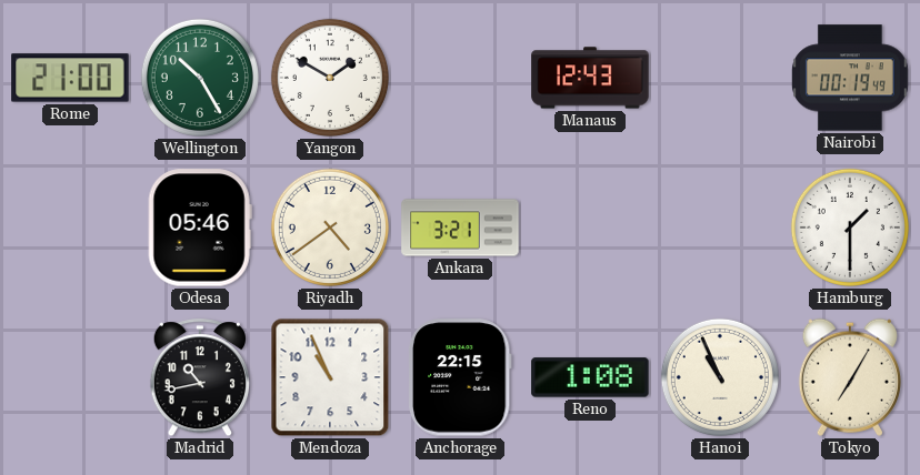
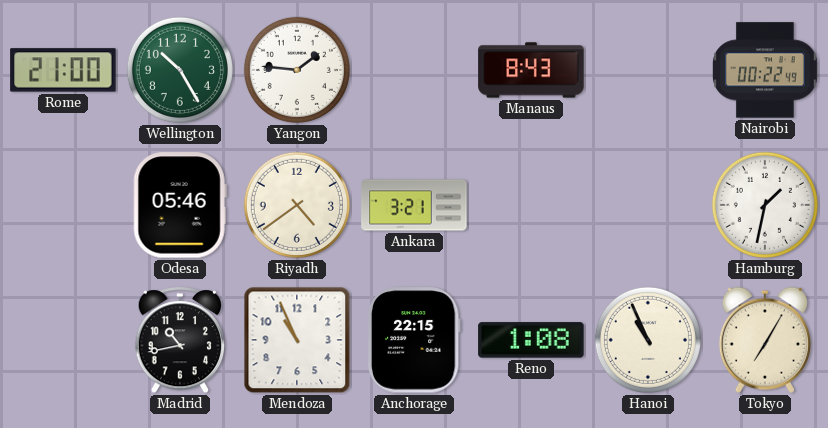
Yangon: 1:50 -> 1:46 (297, 70)
Manaus: 12:43 -> 8:43 (531, 70)
Nairobi: 00:19 -> 00:22 (765, 70)
Hamburg: 1:30 -> 1:32 (765, 205)
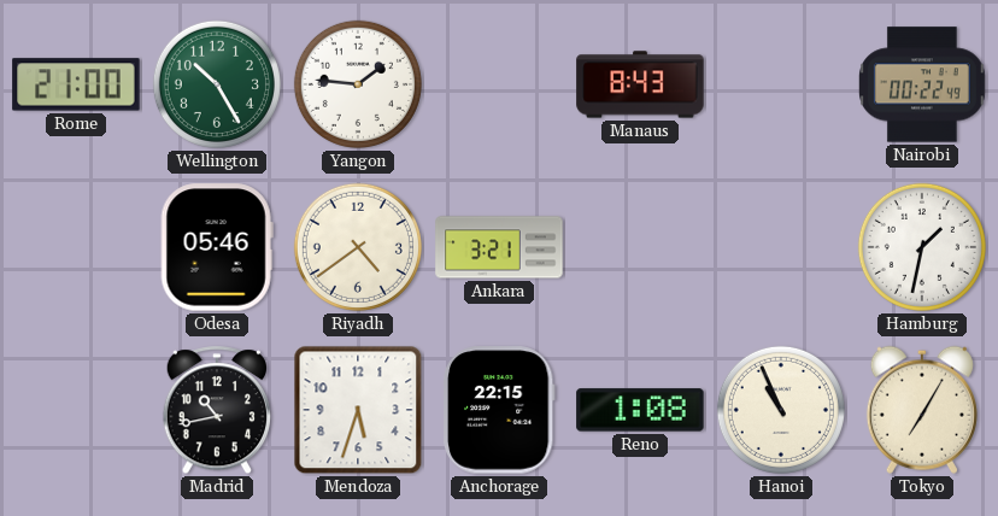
Mendoza: 10:56 -> 5:33 (358, 410)
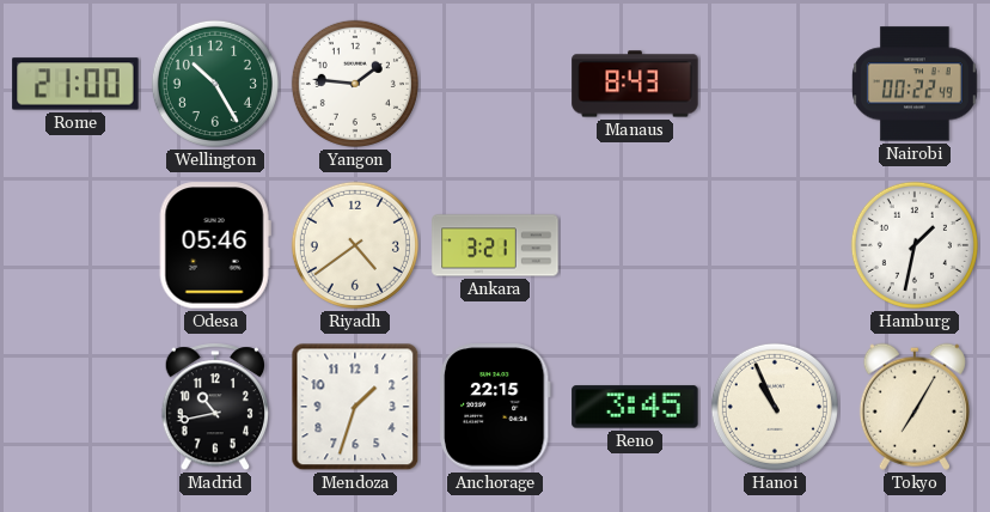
Mendoza: 5:33 -> 1:33 (355, 407)
Reno: 1:08 -> 3:45 (635, 407)
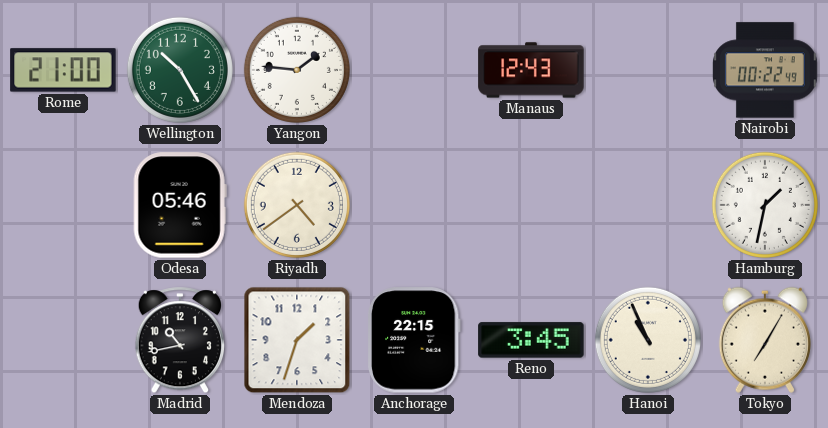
Manaus: 8:43 -> 12:43 (531, 70)
Ankara: 3:21 -> none (495, 245)
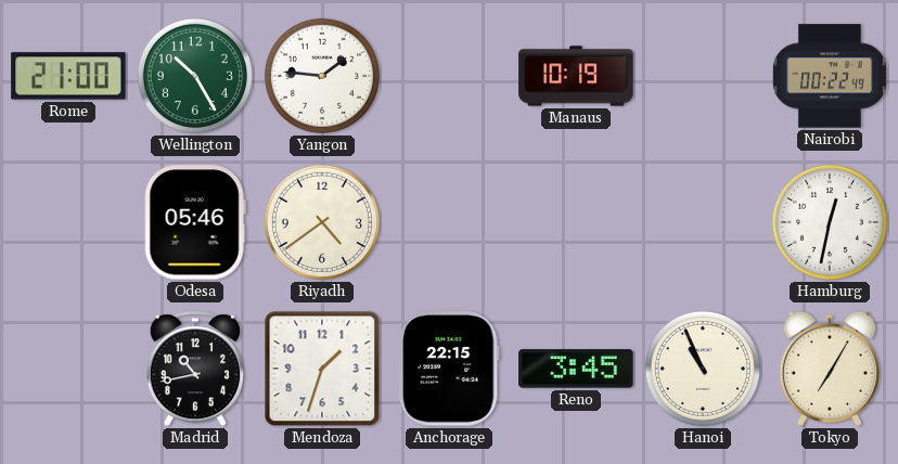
Manaus: 12:43 -> 10:19 (576, 76)
Hamburg: 1:32 -> 12:32 (830, 222)
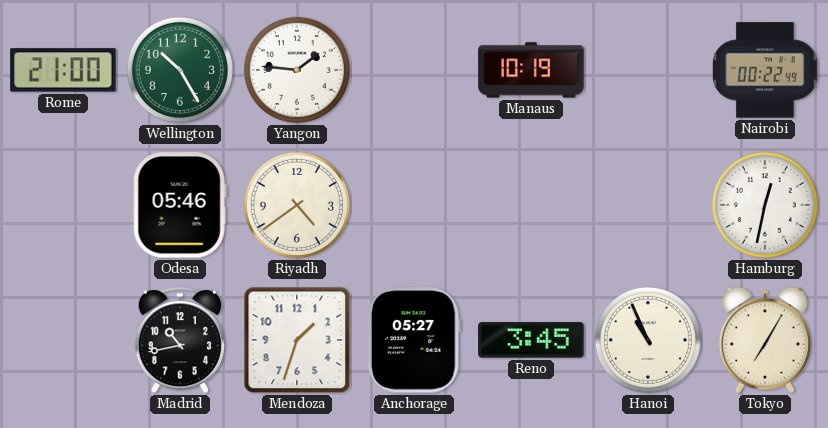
Anchorage: 22:15 -> 05:27 (414, 340)
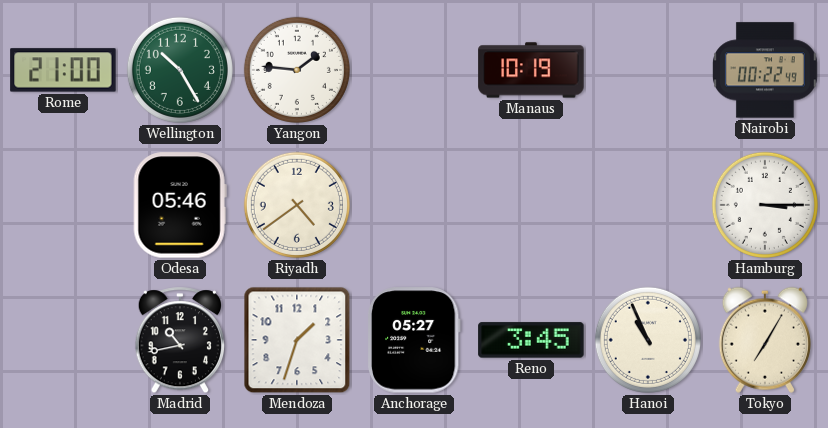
Hamburg: 12:32 -> 3:15 (765, 205)
